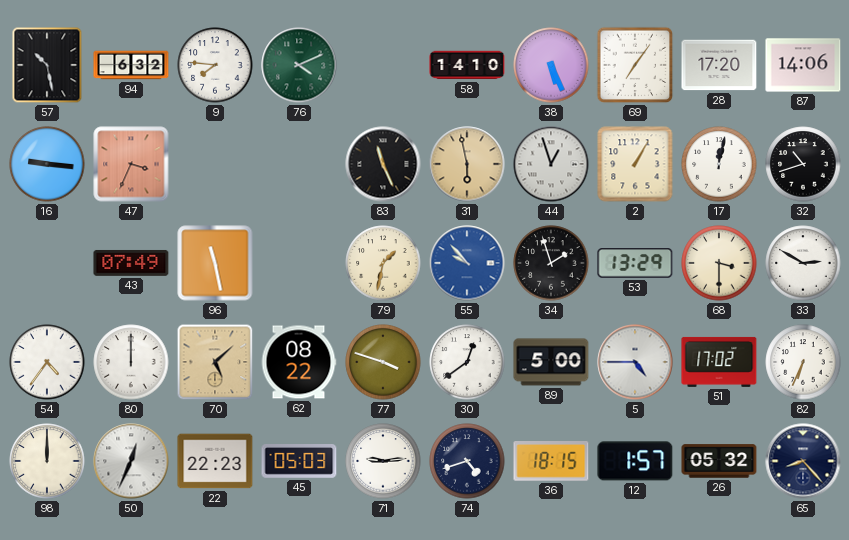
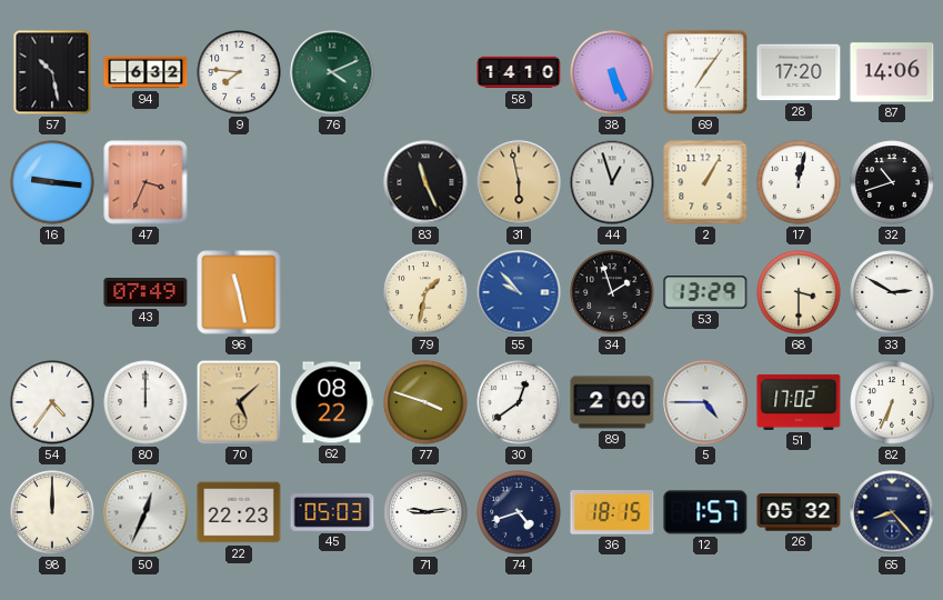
89: 5:00 -> 2:00 (612, 402)
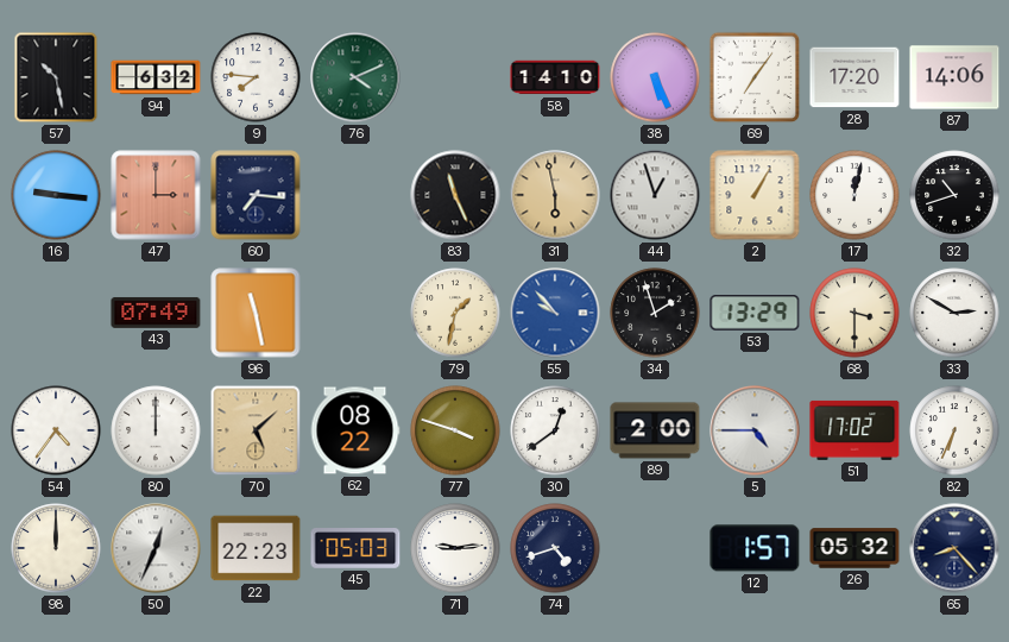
47: 3:34 -> 3:00 (156, 195)
60: none -> 7:16 (256, 195)
36: 18:15 -> none (612, 513)
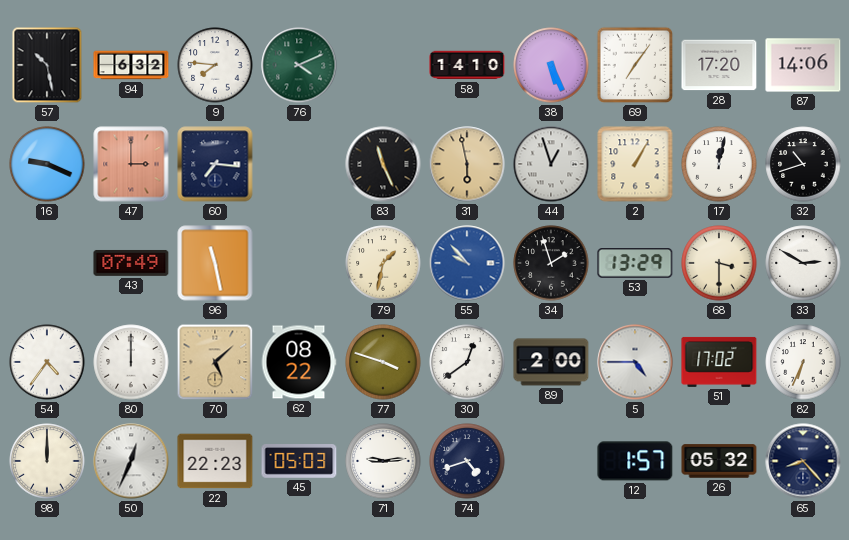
16: 9:16 -> 9:19 (47, 164)
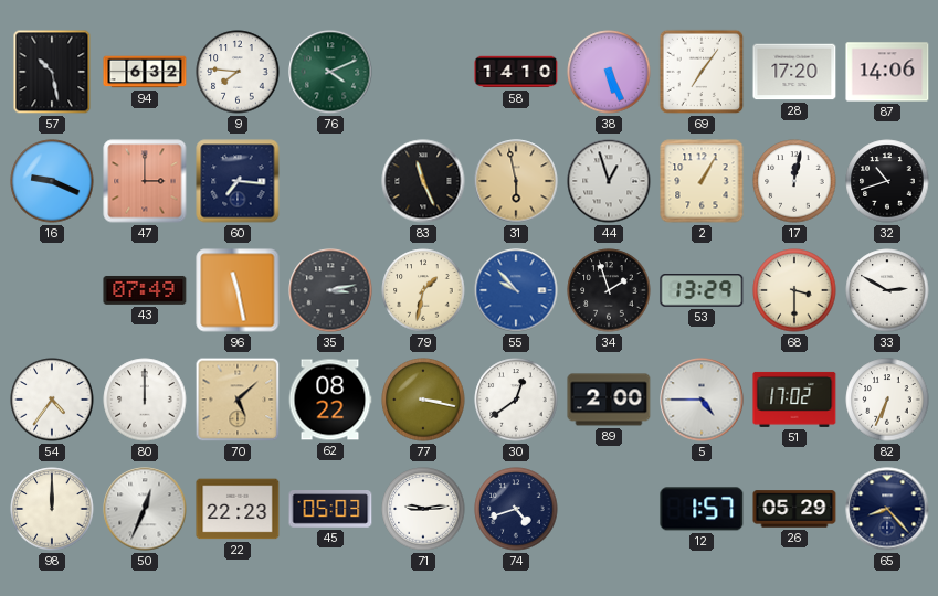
35: none -> 3:13 (330, 290)
77: 3:48 -> 3:17 (423, 400)
26: 05:32 -> 05:29 (794, 509)
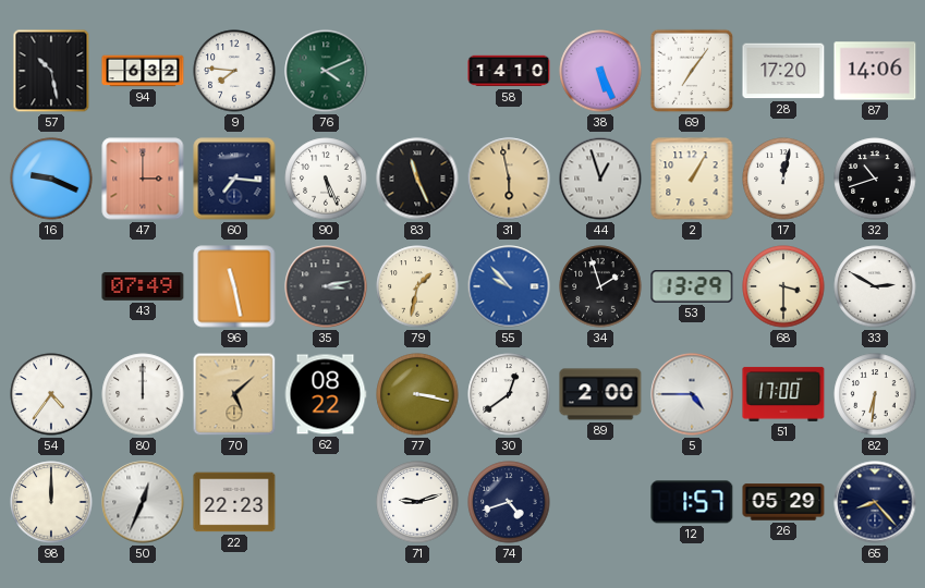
90: none -> 5:26 (326, 179)
51: 17:02 -> 17:00 (783, 394)
82: 6:34 -> 6:31 (875, 394)
45: 05:03 -> none (330, 510)
71: 9:14 -> 9:12 (417, 502)
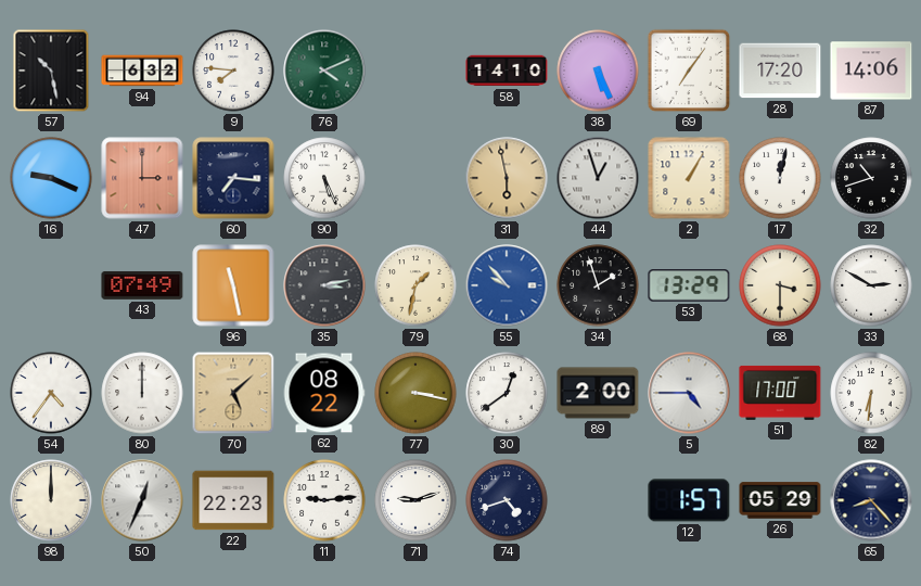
83: 11:26 -> none (417, 179)
11: none -> 9:14 (324, 500)
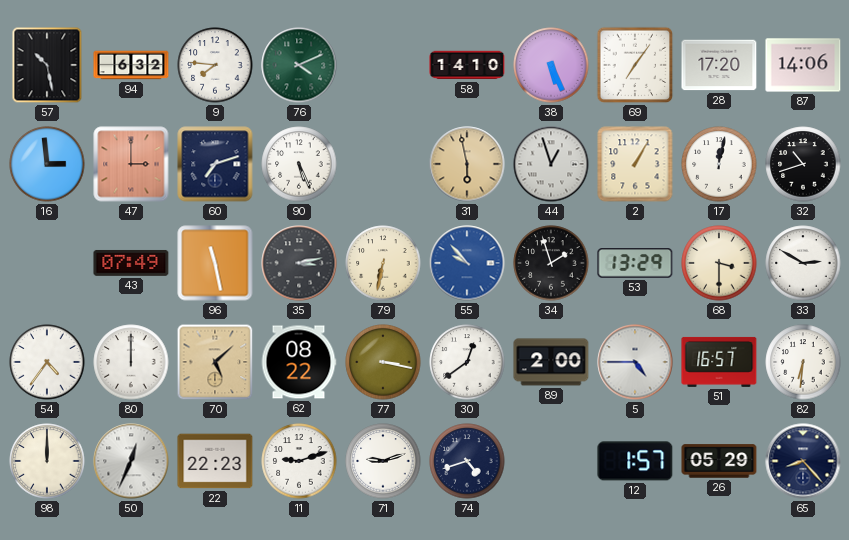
16: 9:19 -> 2:59 (47, 164)
60: 7:16 -> 7:12 (215, 164)
79: 1:32 -> 6:32 (383, 263)
51: 17:00 -> 16:57 (719, 362)
11: 9:14 -> 9:12 (299, 461)
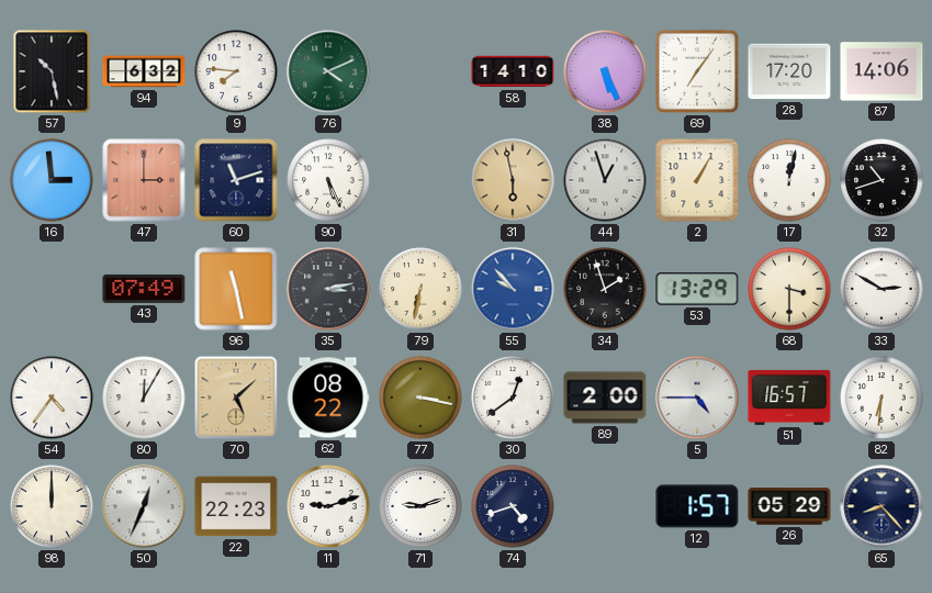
60: 7:12 -> 11:12 (236, 180)
80: 12:00 -> 12:05 (144, 398)
